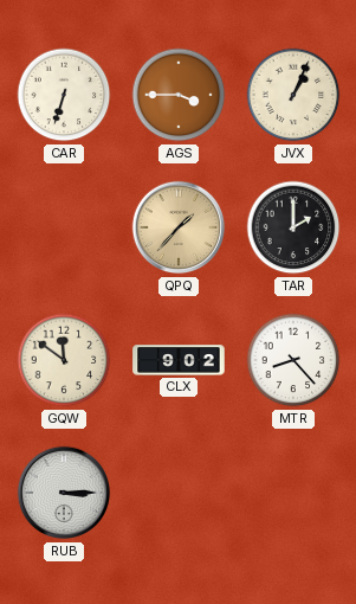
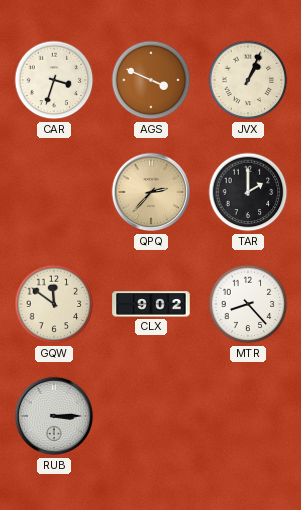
CAR: 6:33 -> 3:33 (54, 80)
AGS: 3:45 -> 3:49 (151, 80)
QPQ: 1:37 -> 2:37 (151, 192)
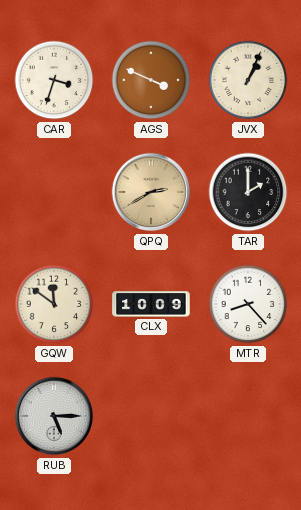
QPQ: 2:37 -> 2:40 (151, 192)
CLX: 9:02 -> 10:09 (151, 304)
RUB: 3:15 -> 5:15 (54, 416)
